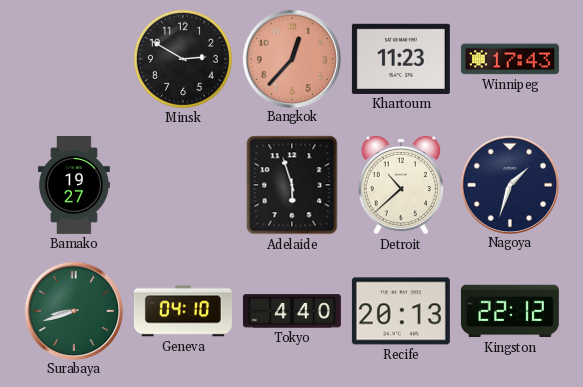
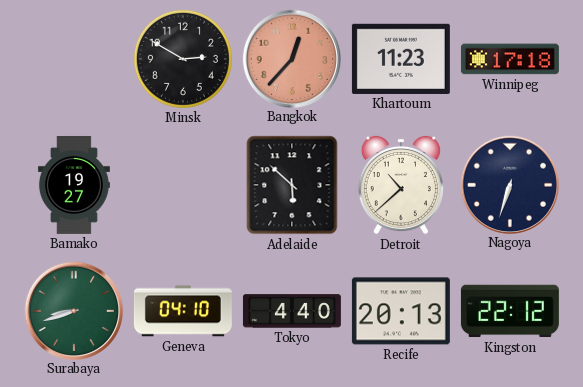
Winnipeg: 17:43 -> 17:18 (510, 59)
Adelaide: 5:57 -> 5:52 (292, 185)
Nagoya: 1:33 -> 6:33 (509, 184)
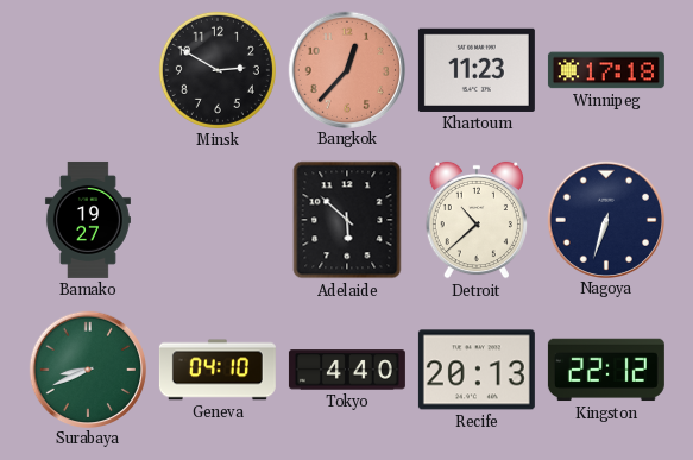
Surabaya: 8:42 -> 8:41 (87, 368)
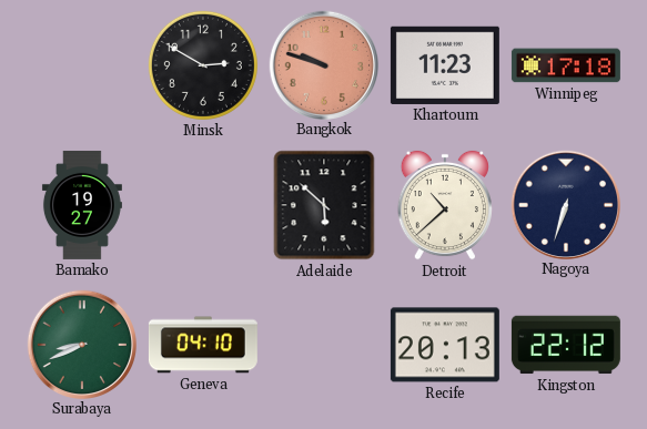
Bangkok: 12:37 -> 9:48 (323, 64)
Tokyo: 4:40 -> none (347, 370)
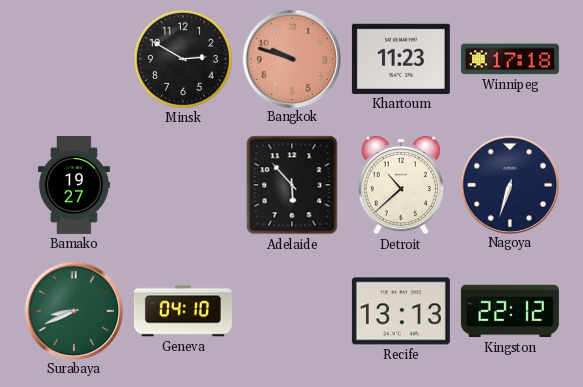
Adelaide: 5:52 -> 5:53 (292, 185)
Recife: 20:13 -> 13:13 (401, 311)
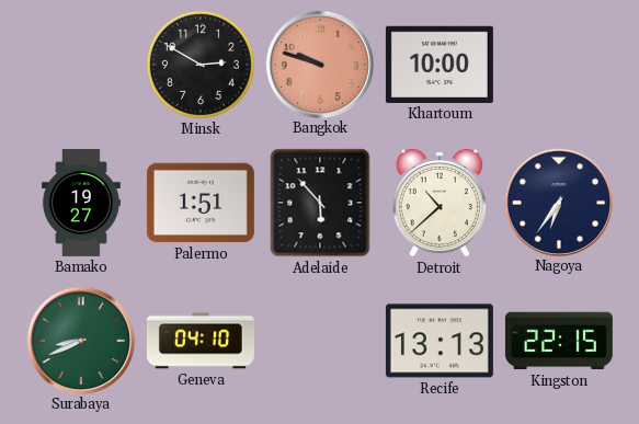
Khartoum: 11:23 -> 10:00 (440, 65)
Winnipeg: 17:18 -> none (510, 59)
Palermo: none -> 1:51 (201, 203)
Nagoya: 6:33 -> 6:36 (558, 202)
Kingston: 22:12 -> 22:15 (559, 341)
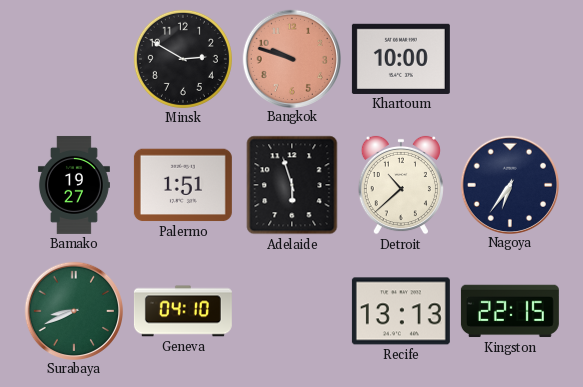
Adelaide: 5:53 -> 5:57 (292, 185)
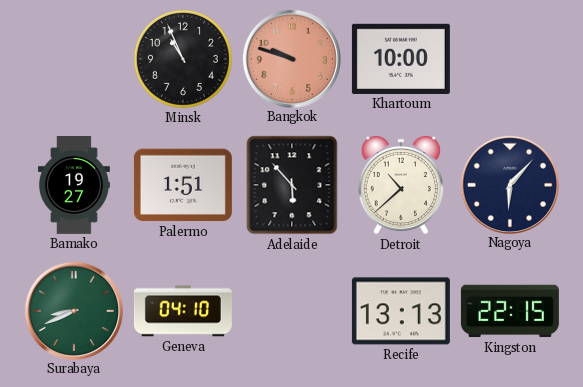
Minsk: 2:50 -> 10:56 (183, 59)
Adelaide: 5:57 -> 5:53 (292, 185)
Nagoya: 6:36 -> 6:07 (509, 184)
